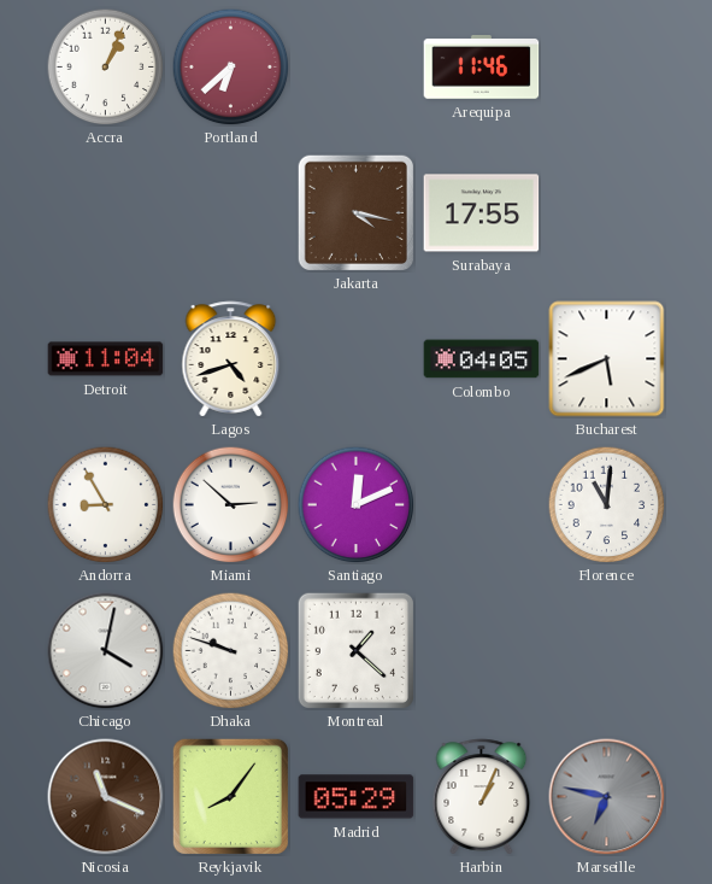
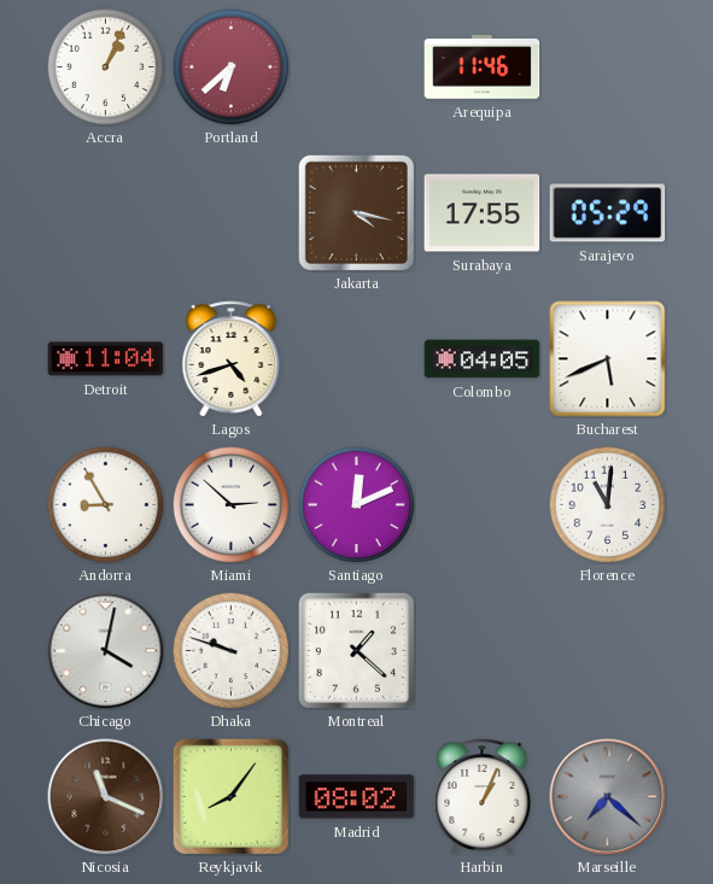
Sarajevo: none -> 05:29 (608, 213)
Madrid: 05:29 -> 08:02 (357, 797)
Marseille: 6:47 -> 7:22 (608, 797)
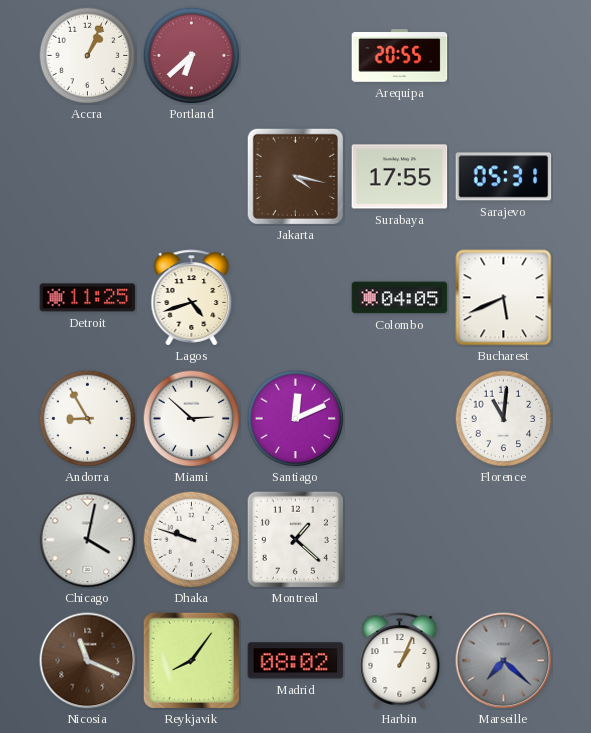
Arequipa: 11:46 -> 20:55 (400, 56)
Sarajevo: 05:29 -> 05:31 (504, 177)
Detroit: 11:04 -> 11:25 (88, 298)
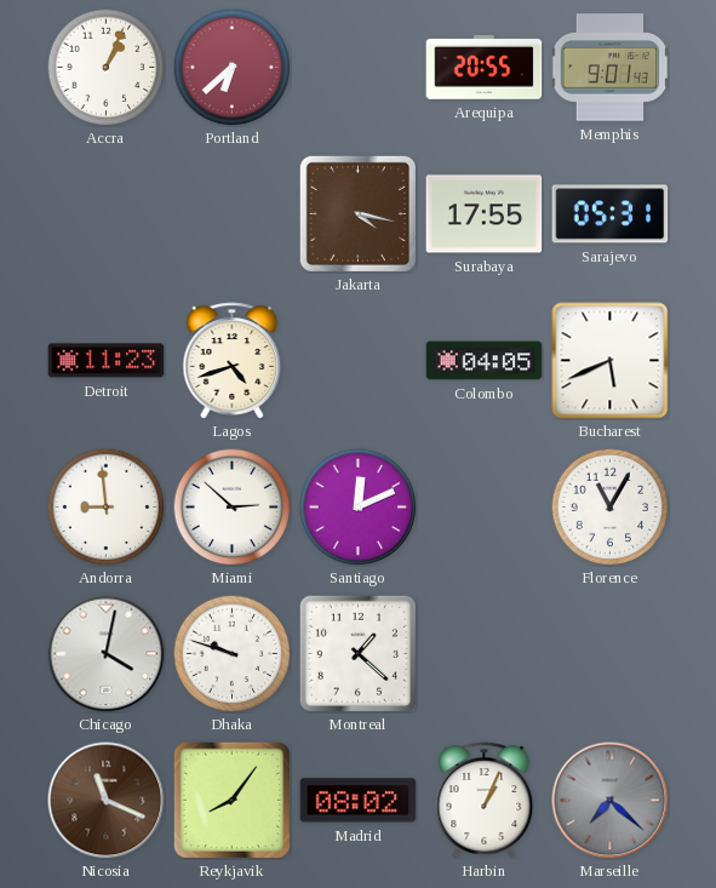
Memphis: none -> 9:01 (609, 68)
Detroit: 11:25 -> 11:23 (107, 361)
Andorra: 8:55 -> 8:59 (105, 506)
Florence: 11:01 -> 11:05 (609, 506)
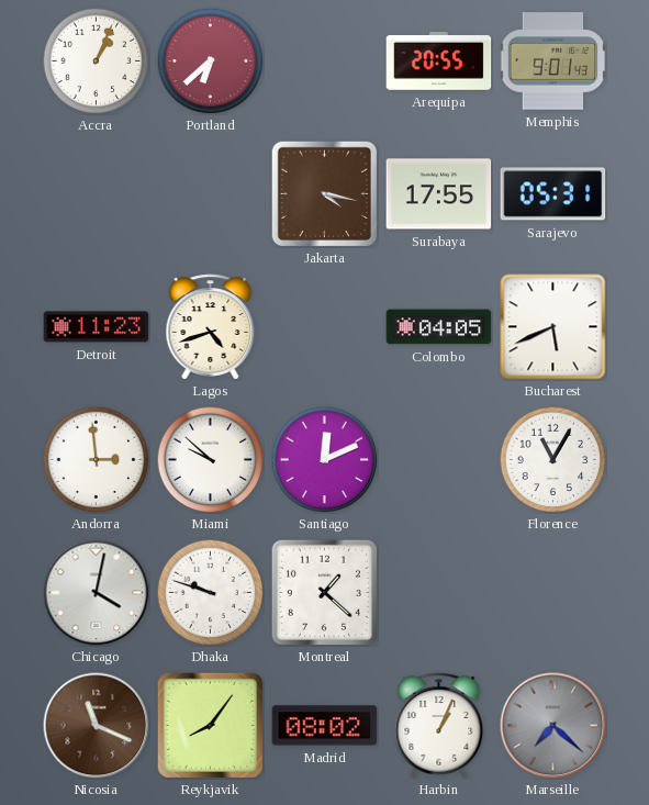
Andorra: 8:59 -> 2:59 (96, 459)
Miami: 2:52 -> 9:52 (210, 459)
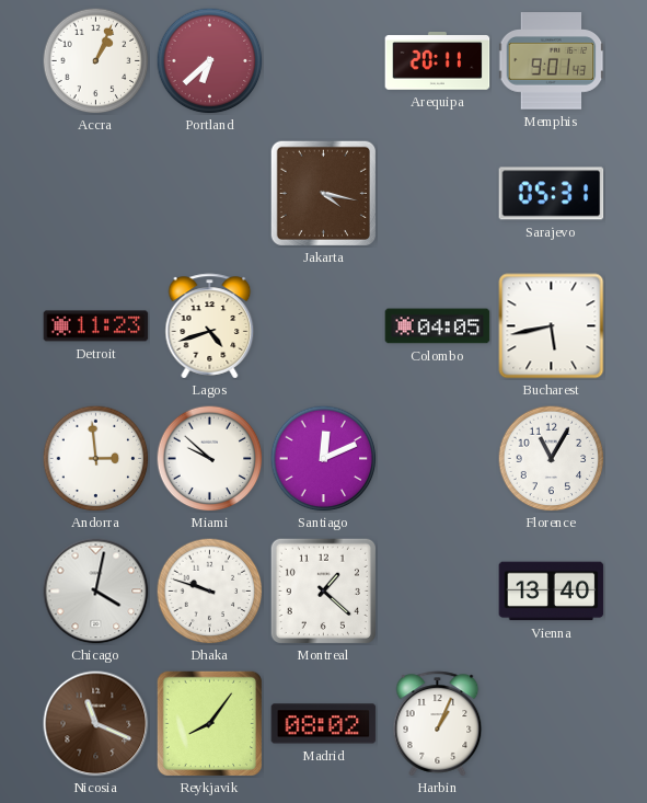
Arequipa: 20:55 -> 20:11 (438, 61)
Surabaya: 17:55 -> none (439, 194)
Bucharest: 5:41 -> 5:43 (552, 326)
Vienna: none -> 13:40 (552, 592)
Marseille: 7:22 -> none (553, 726)
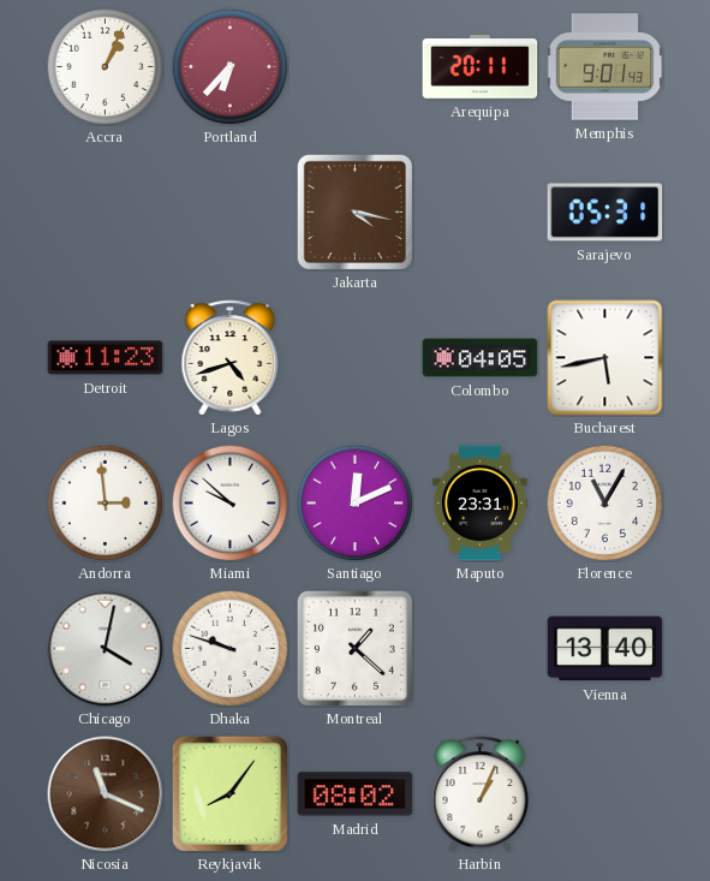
Portland: 6:38 -> 6:37 (229, 66)
Maputo: none -> 23:31 (479, 504)
